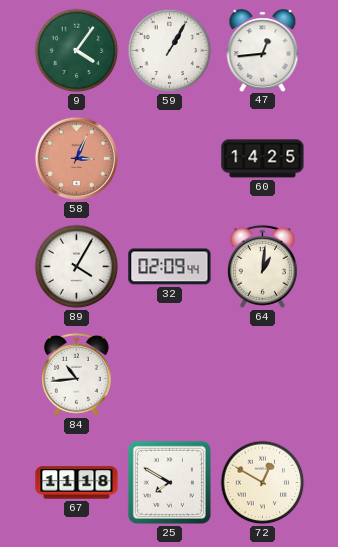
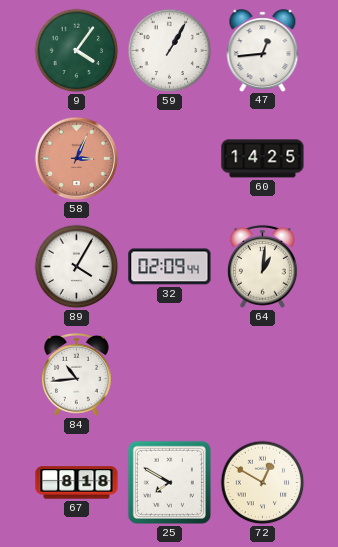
67: 11:18 -> 8:18 (77, 483)
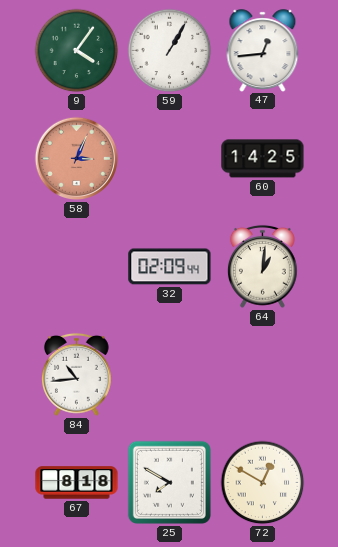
89: 4:05 -> none (77, 267)
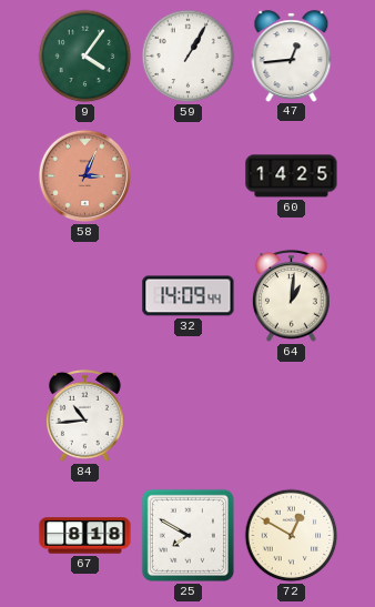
32: 02:09 -> 14:09 (189, 296)
